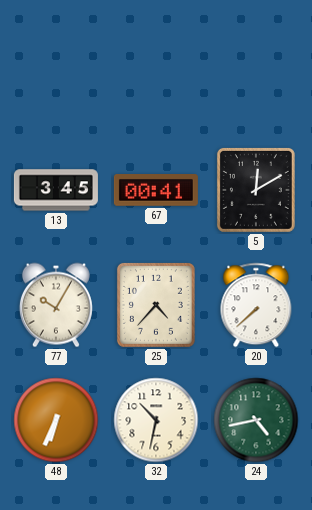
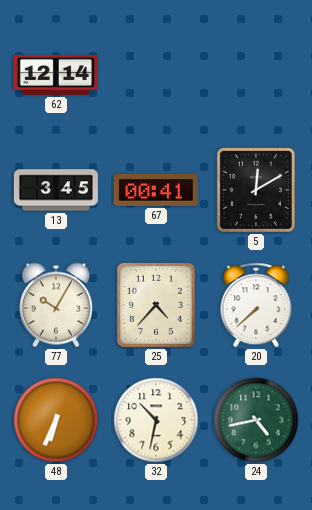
62: none -> 12:14 (56, 75)
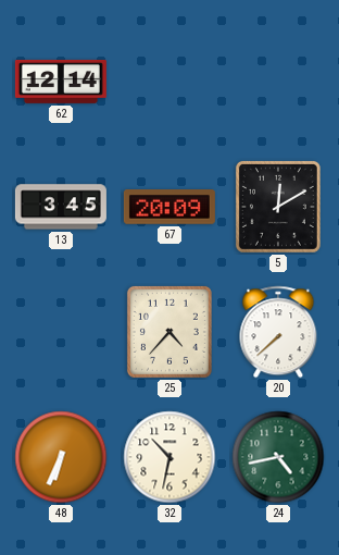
67: 00:41 -> 20:09 (169, 207)
77: 10:05 -> none (56, 305)
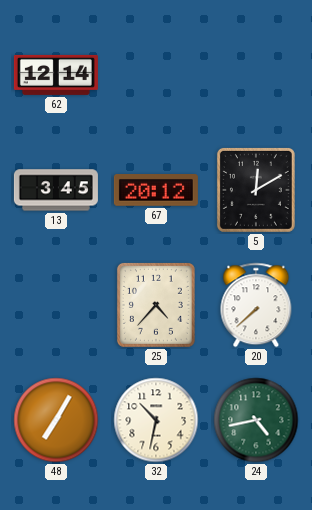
67: 20:09 -> 20:12 (156, 190)
48: 6:34 -> 7:05 (56, 420)
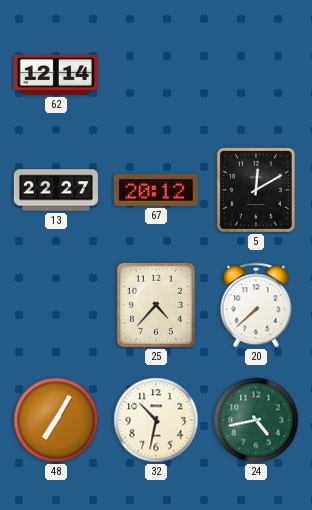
13: 3:45 -> 22:27 (56, 190)
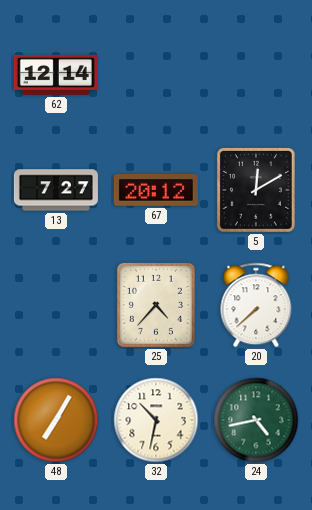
13: 22:27 -> 7:27 (56, 190)
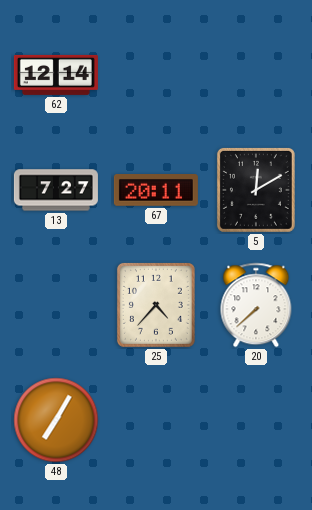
67: 20:12 -> 20:11 (156, 190)
32: 10:32 -> none (156, 420)
24: 4:43 -> none (256, 420)
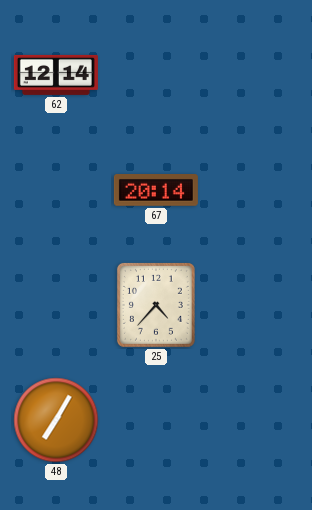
13: 7:27 -> none (56, 190)
67: 20:11 -> 20:14 (156, 190)
5: 12:10 -> none (256, 190)
20: 7:38 -> none (256, 305)
